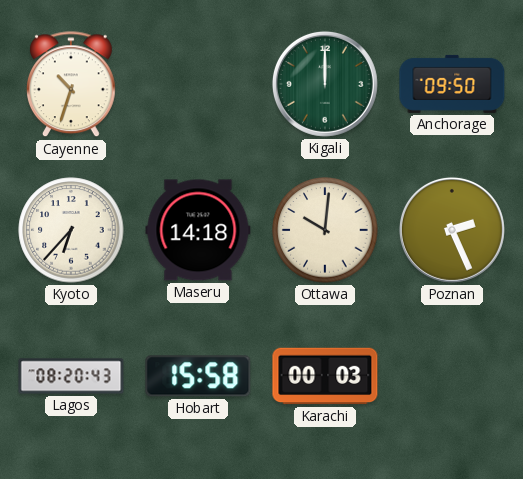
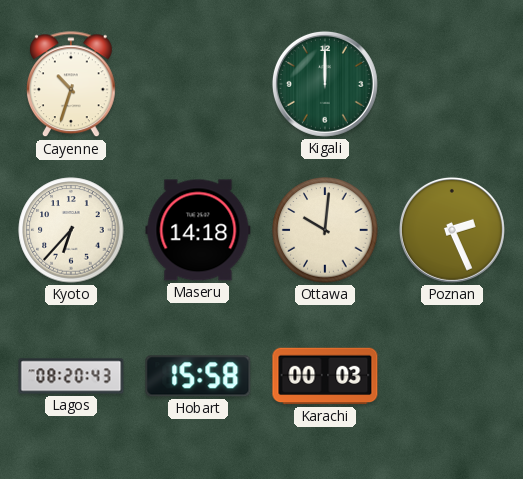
Anchorage: 09:50 -> none (452, 84)
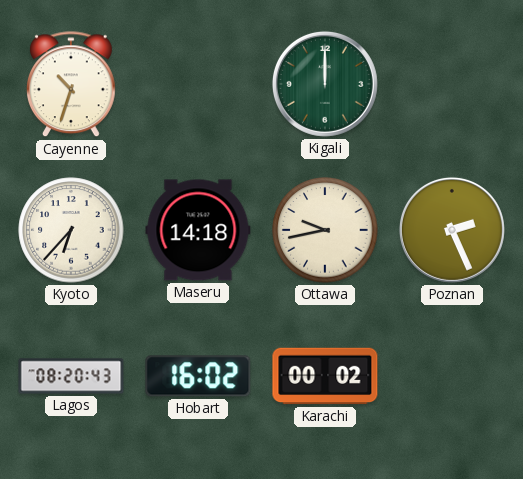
Ottawa: 10:01 -> 9:43 (325, 230)
Hobart: 15:58 -> 16:02 (198, 376)
Karachi: 00:03 -> 00:02 (325, 376)
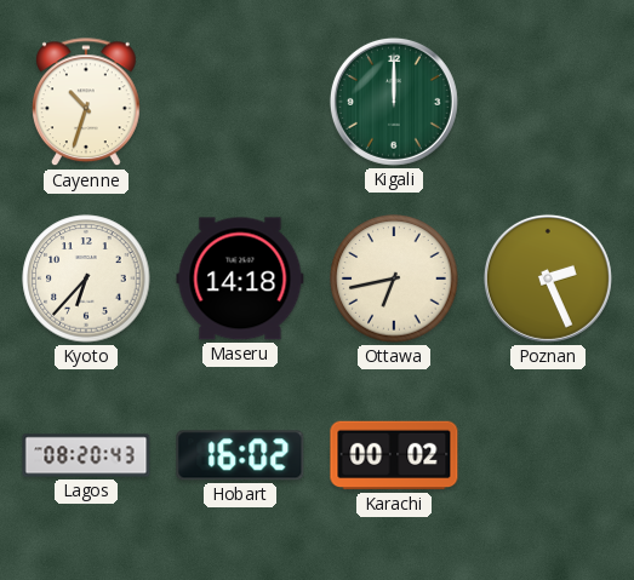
Ottawa: 9:43 -> 6:43 (394, 278)
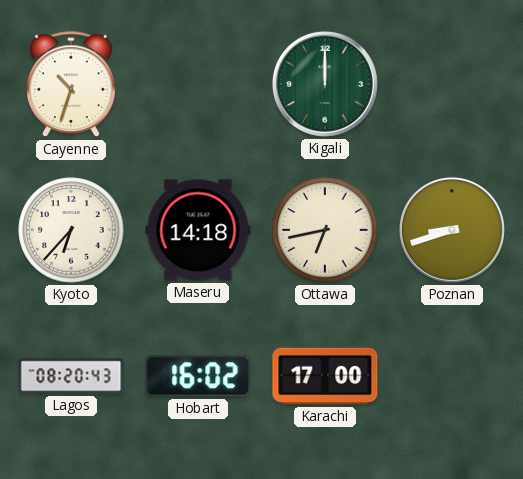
Poznan: 2:26 -> 8:42 (452, 230)
Karachi: 00:02 -> 17:00 (325, 376)
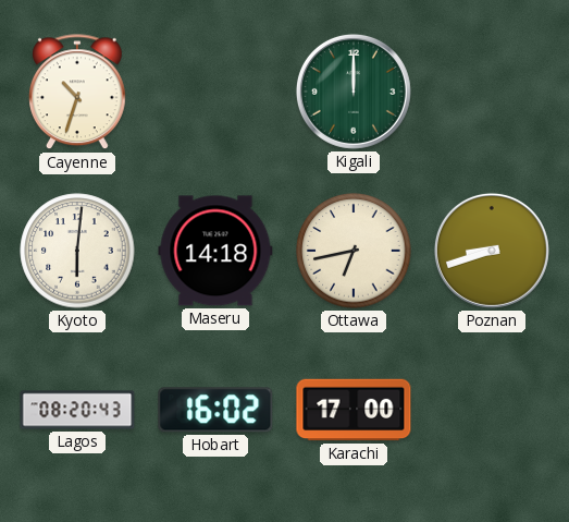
Kyoto: 6:37 -> 6:01 (77, 251)
